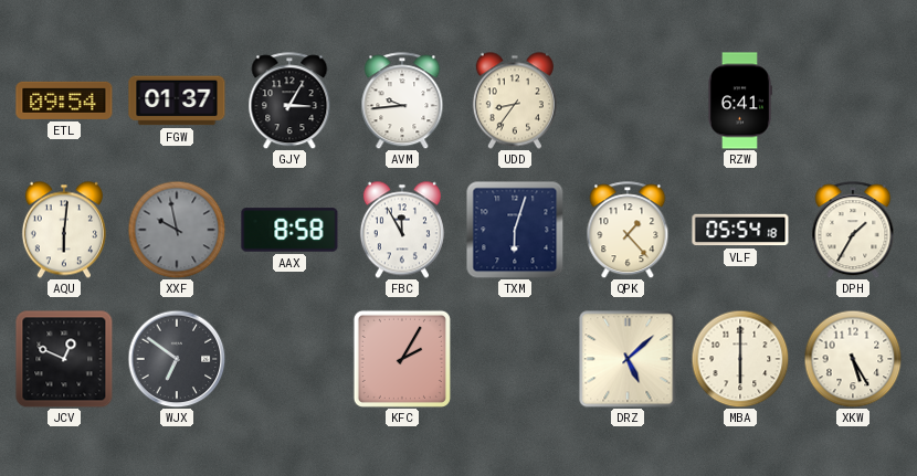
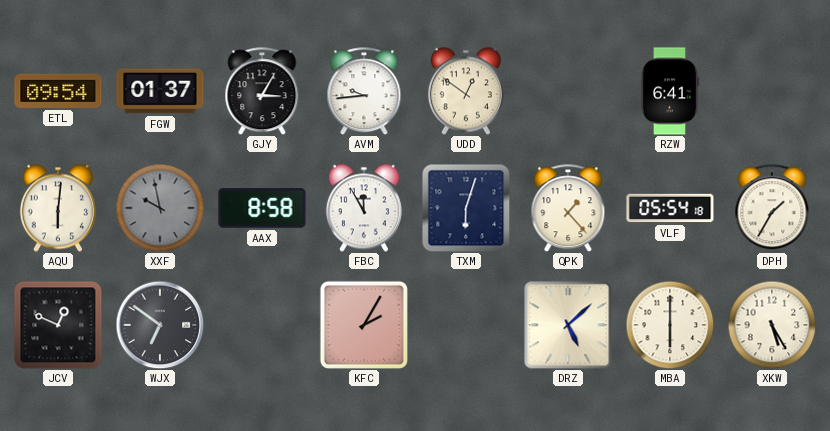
UDD: 8:36 -> 12:51 (466, 91)
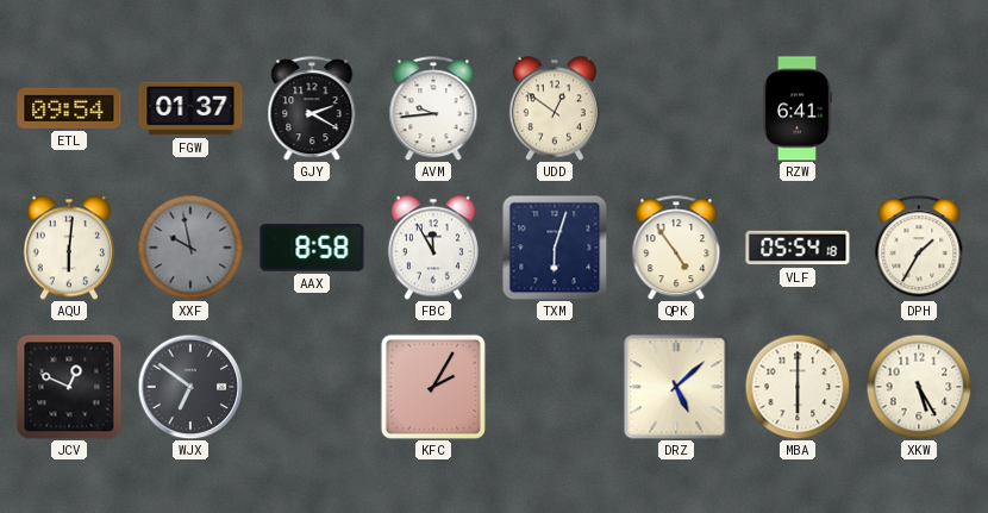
GJY: 3:05 -> 2:20 (312, 108)
QPK: 1:23 -> 4:54 (676, 248)
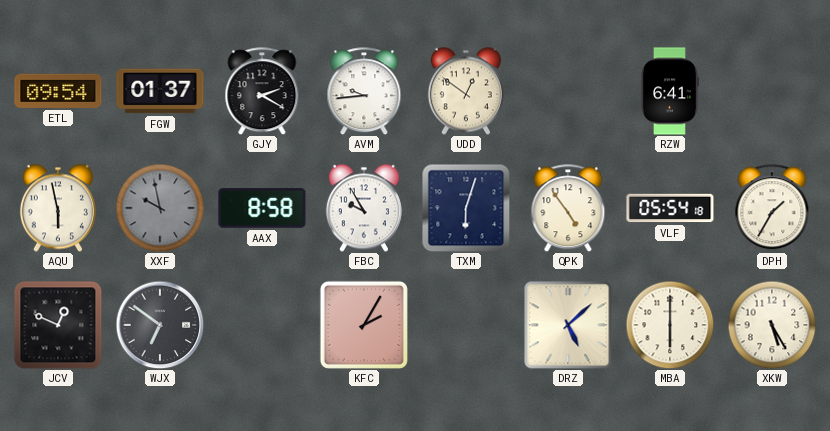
AQU: 6:01 -> 5:58 (58, 208)
FBC: 11:55 -> 9:55 (364, 208)
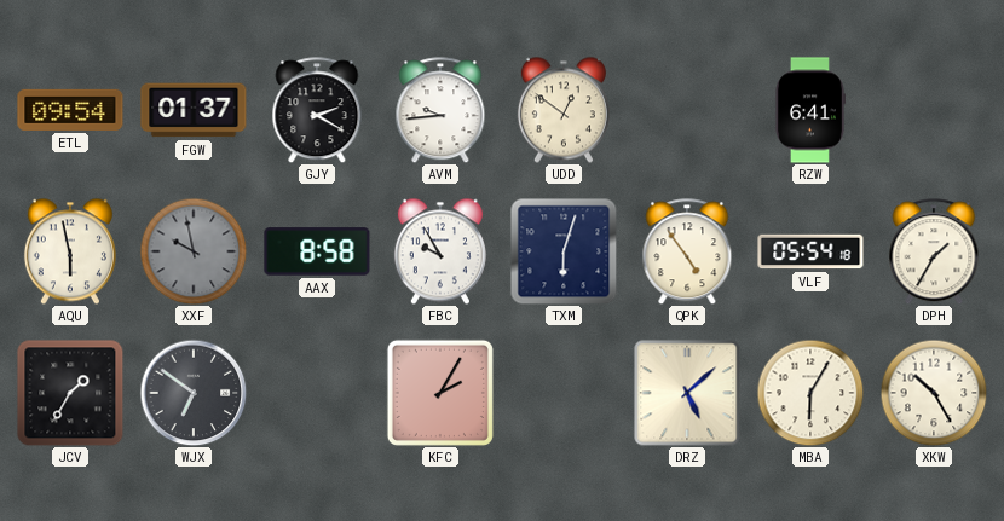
JCV: 12:49 -> 1:35 (70, 393)
MBA: 6:00 -> 6:05 (810, 393)
XKW: 5:25 -> 10:25 (934, 393)
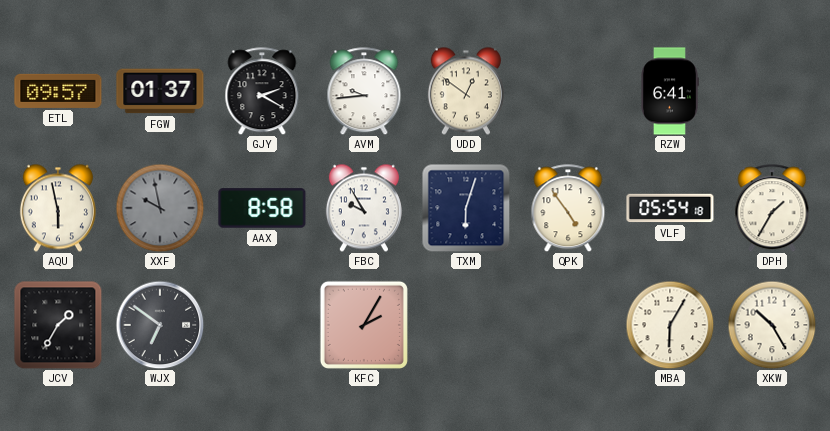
ETL: 09:54 -> 09:57 (58, 91)
DRZ: 5:08 -> none (687, 393)
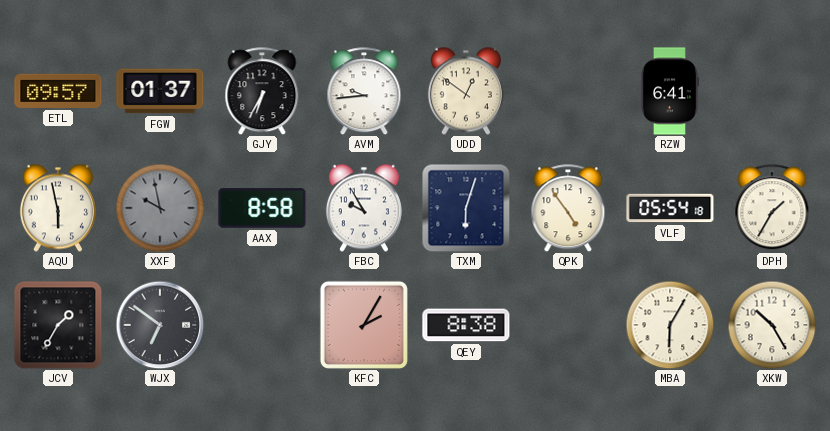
GJY: 2:20 -> 6:35 (262, 91)
QEY: none -> 8:38 (466, 325)
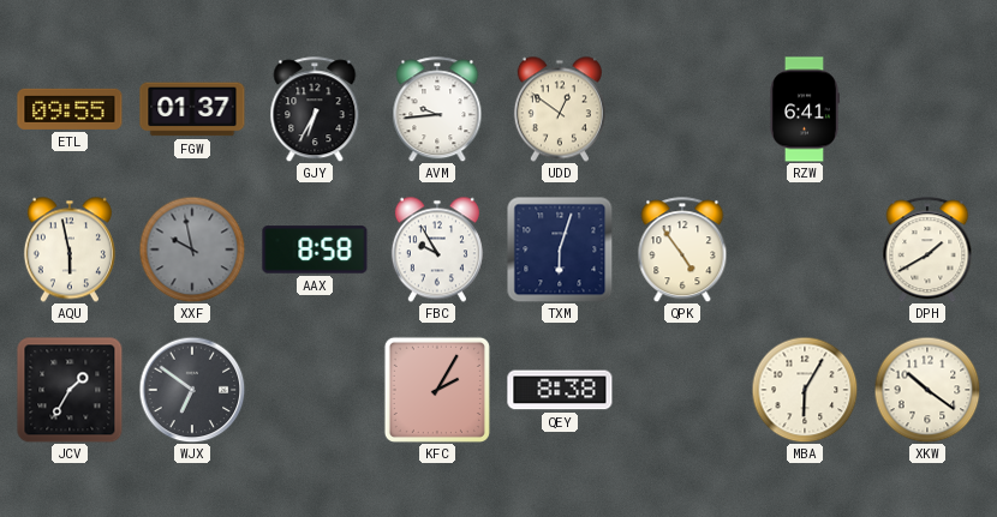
ETL: 09:57 -> 09:55 (70, 109)
VLF: 05:54 -> none (670, 208)
DPH: 1:35 -> 1:40 (927, 250)
XKW: 10:25 -> 10:21 (927, 390)
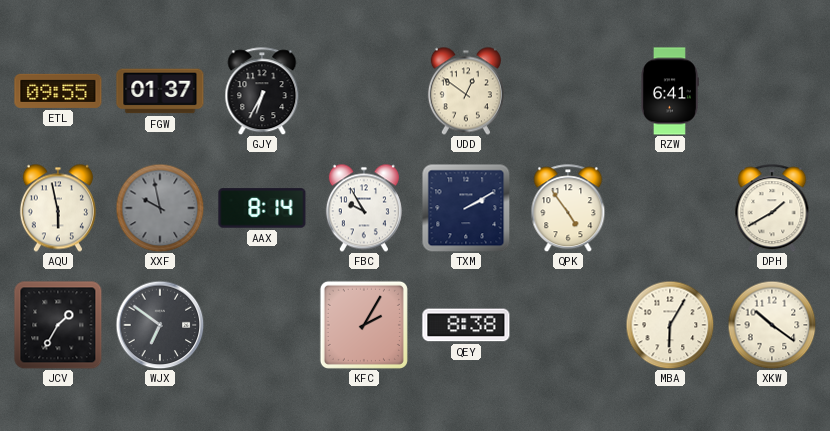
AVM: 9:44 -> none (437, 109)
AAX: 8:58 -> 8:14 (262, 208)
TXM: 6:03 -> 2:10 (466, 208)
